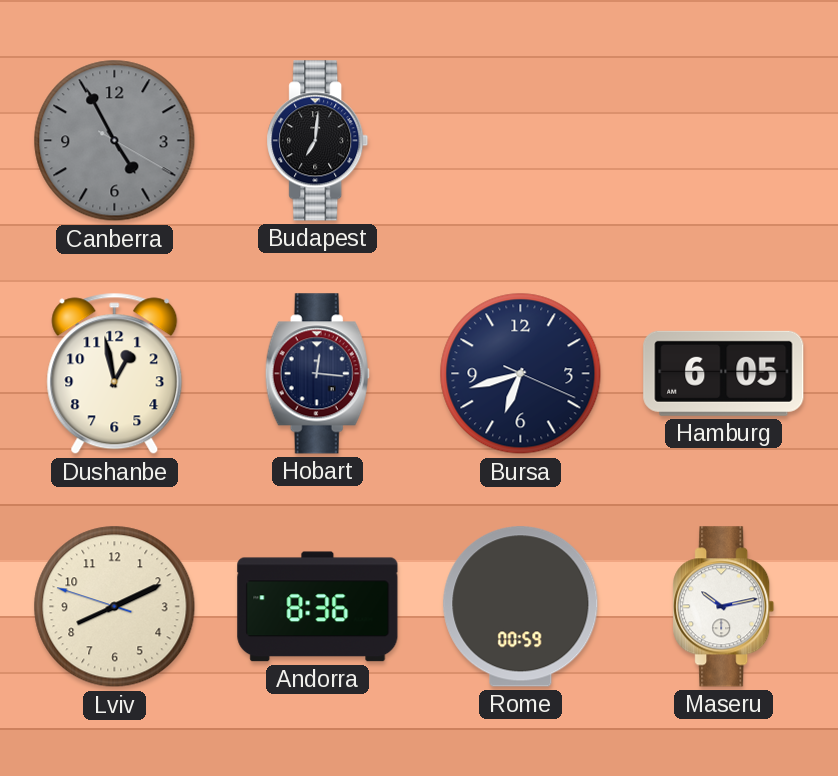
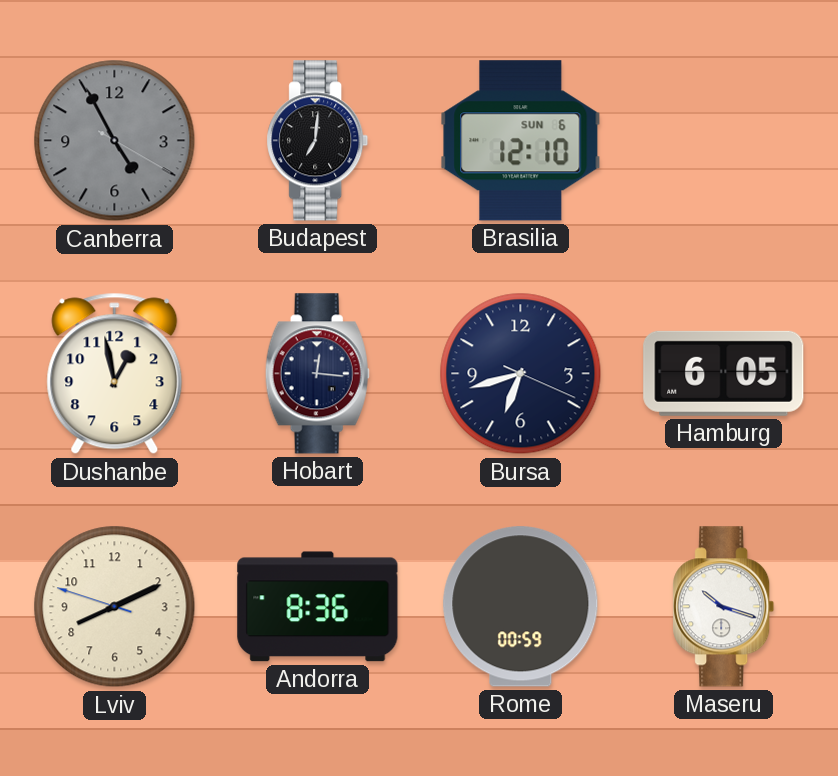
Brasilia: none -> 12:10 (521, 141)
Maseru: 10:13 -> 10:18 (724, 607)
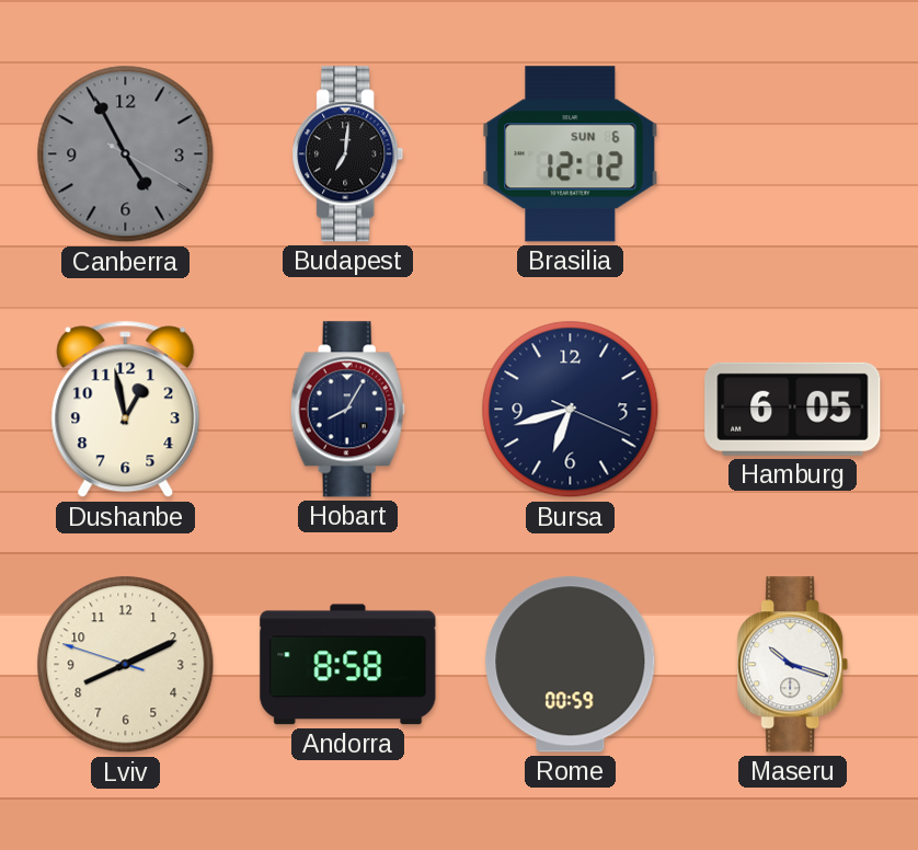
Brasilia: 12:10 -> 12:12 (571, 154)
Hobart: 12:16 -> 8:05 (347, 410)
Andorra: 8:36 -> 8:58 (348, 665)
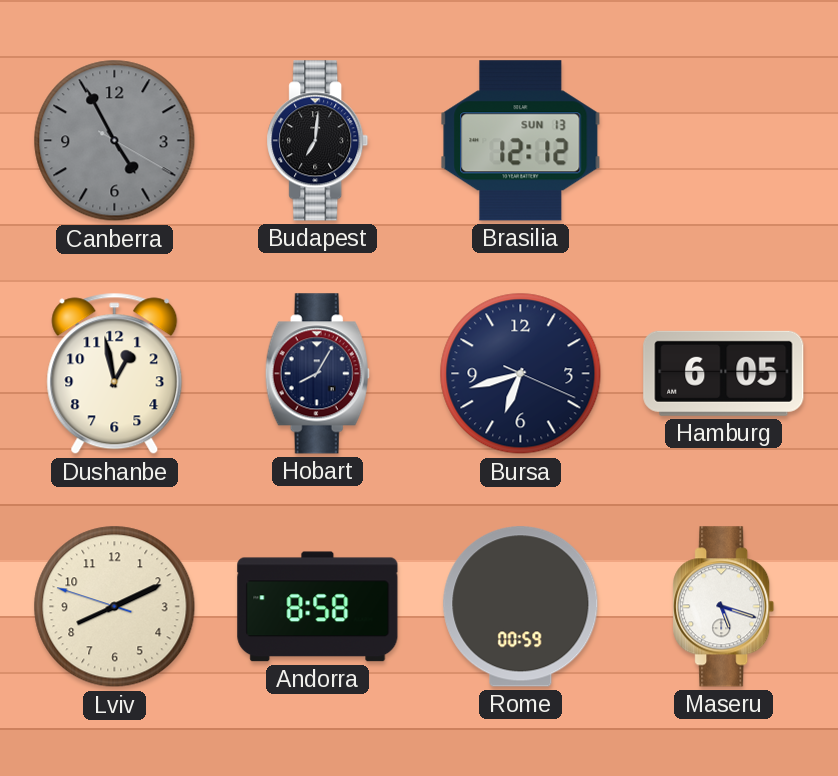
Brasilia date: SUN 6 -> SUN 13 (521, 141)
Maseru: 10:18 -> 5:18 (724, 607)
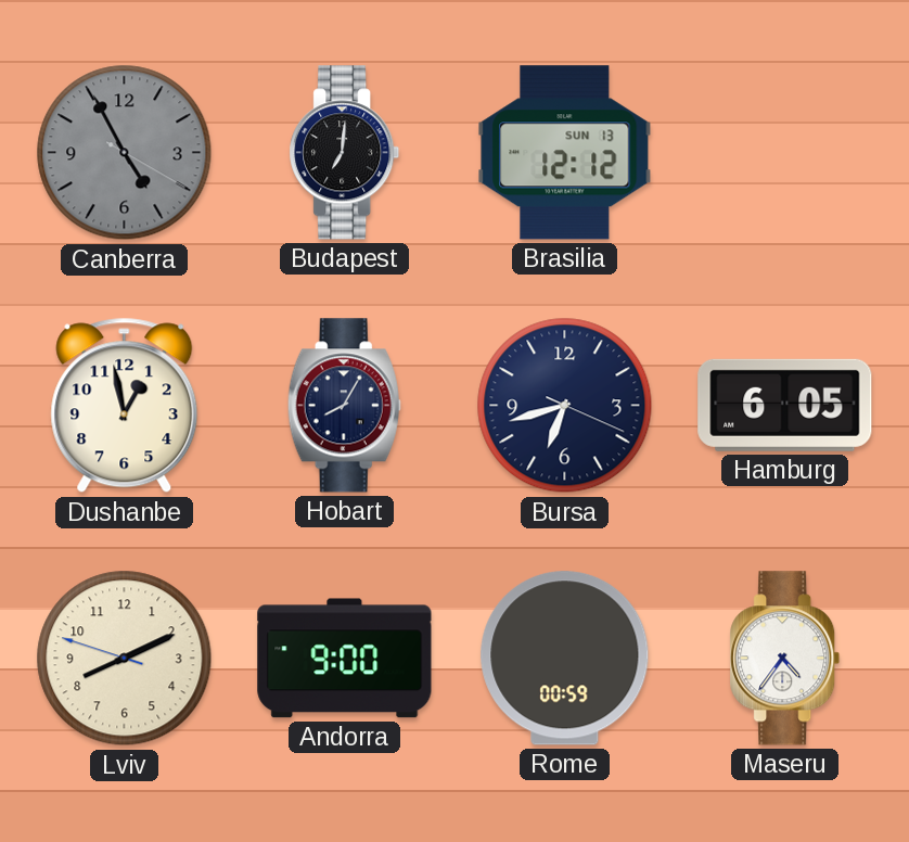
Andorra: 8:58 -> 9:00 (345, 659)
Maseru: 5:18 -> 4:36 (785, 659)
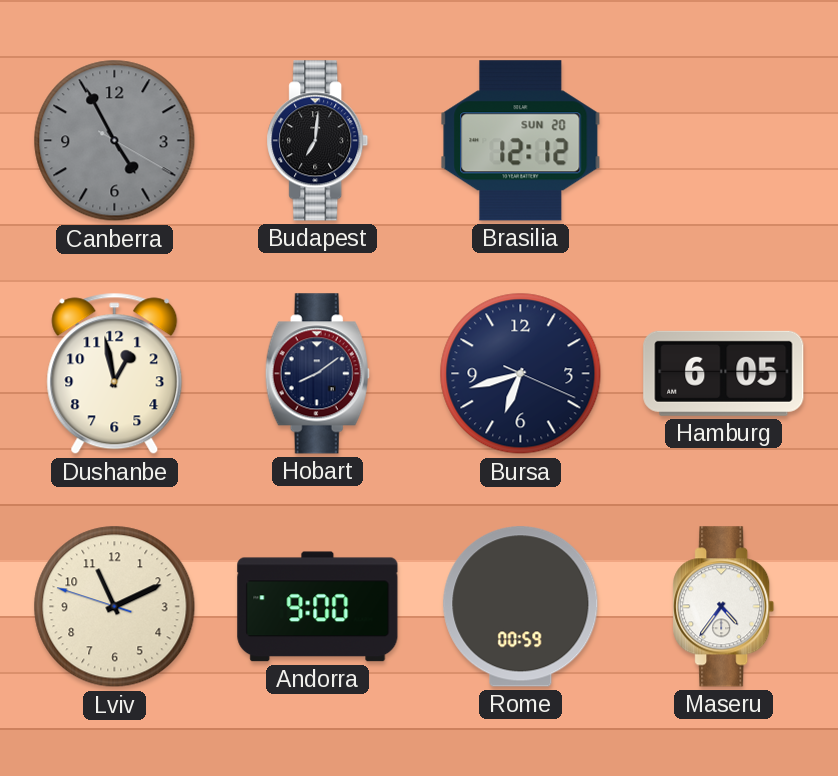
Brasilia date: SUN 13 -> SUN 20 (521, 141)
Hobart: 8:05 -> 8:09 (317, 374)
Lviv: 8:10 -> 11:10 (115, 607)
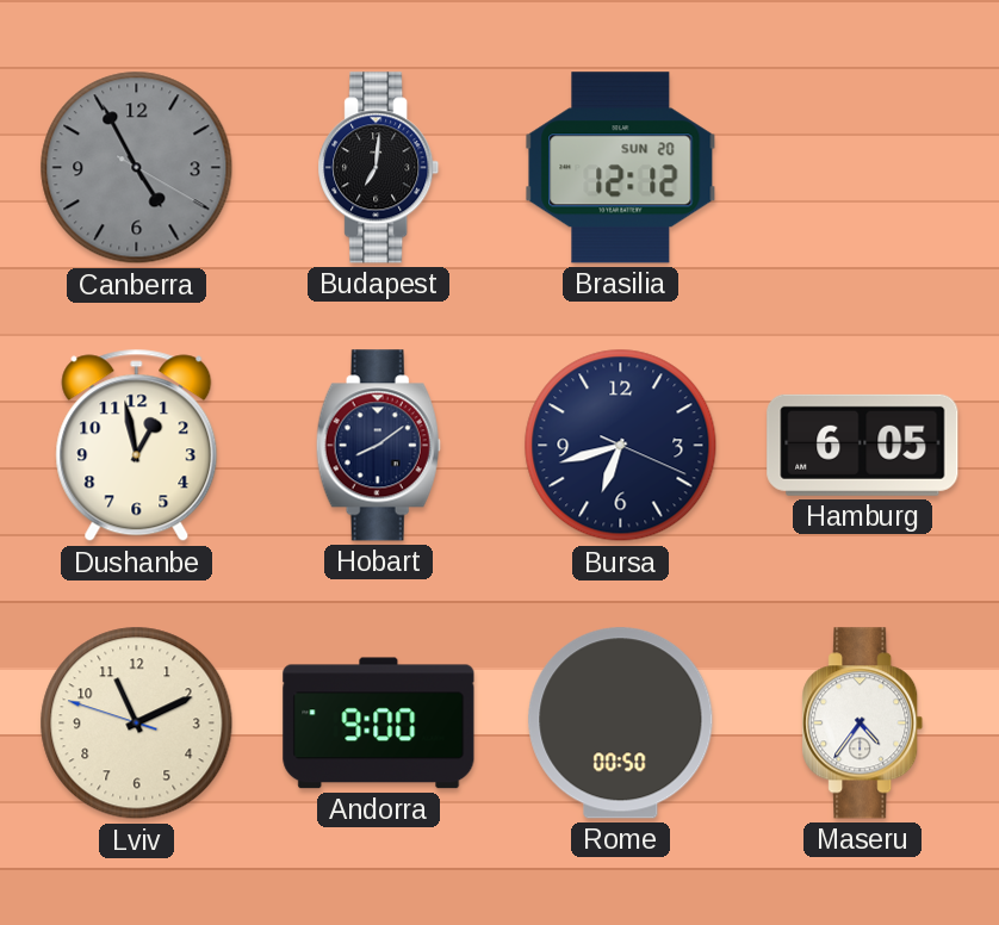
Rome: 00:59 -> 00:50 (621, 724)
